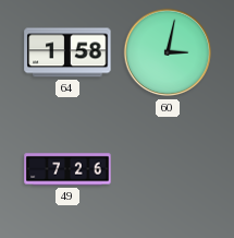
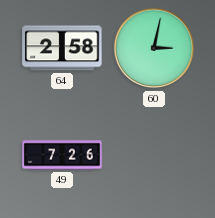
64: 1:58 -> 2:58 (62, 48)
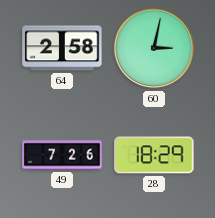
28: none -> 18:29 (154, 155)
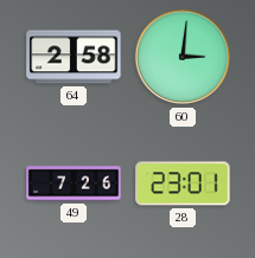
60: 3:02 -> 3:01 (183, 57)
28: 18:29 -> 23:01 (183, 183)
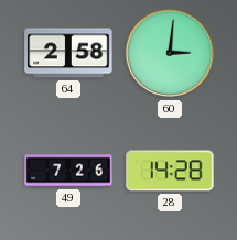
28: 23:01 -> 14:28 (170, 171)
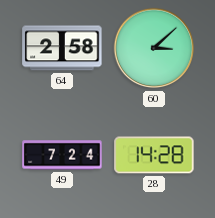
60: 3:01 -> 3:08 (154, 48)
49: 7:26 -> 7:24 (62, 155)
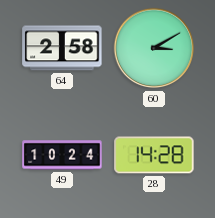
60: 3:08 -> 3:10 (154, 48)
49: 7:24 -> 10:24 (62, 155)
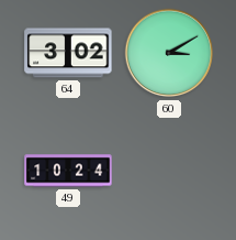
64: 2:58 -> 3:02 (68, 53)
28: 14:28 -> none (154, 155)
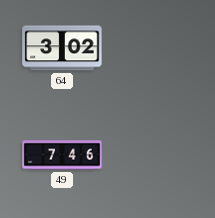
60: 3:10 -> none (169, 53)
49: 10:24 -> 7:46 (62, 155)
